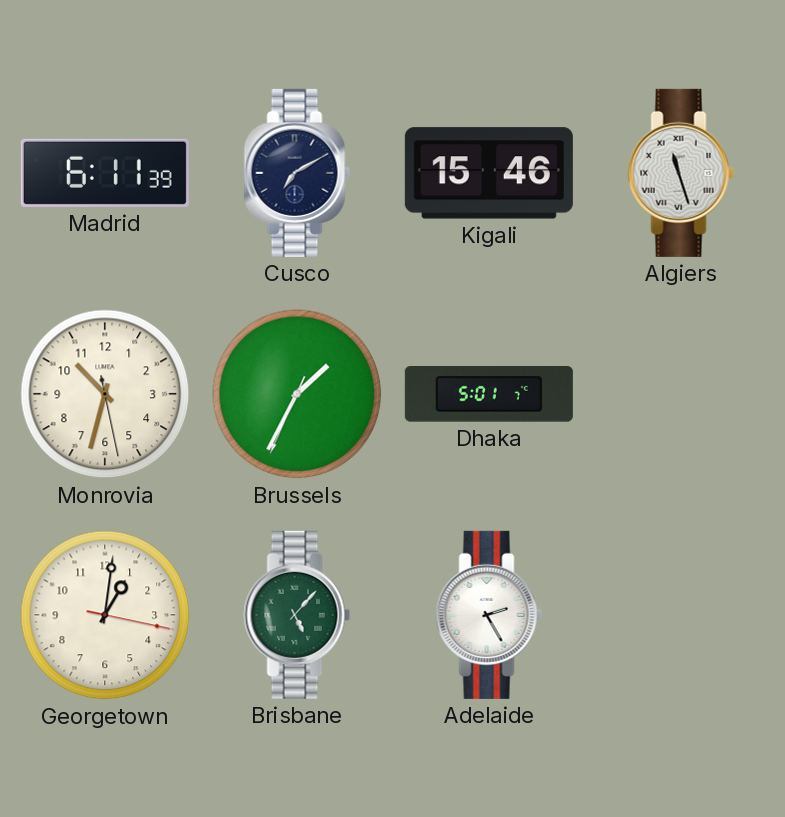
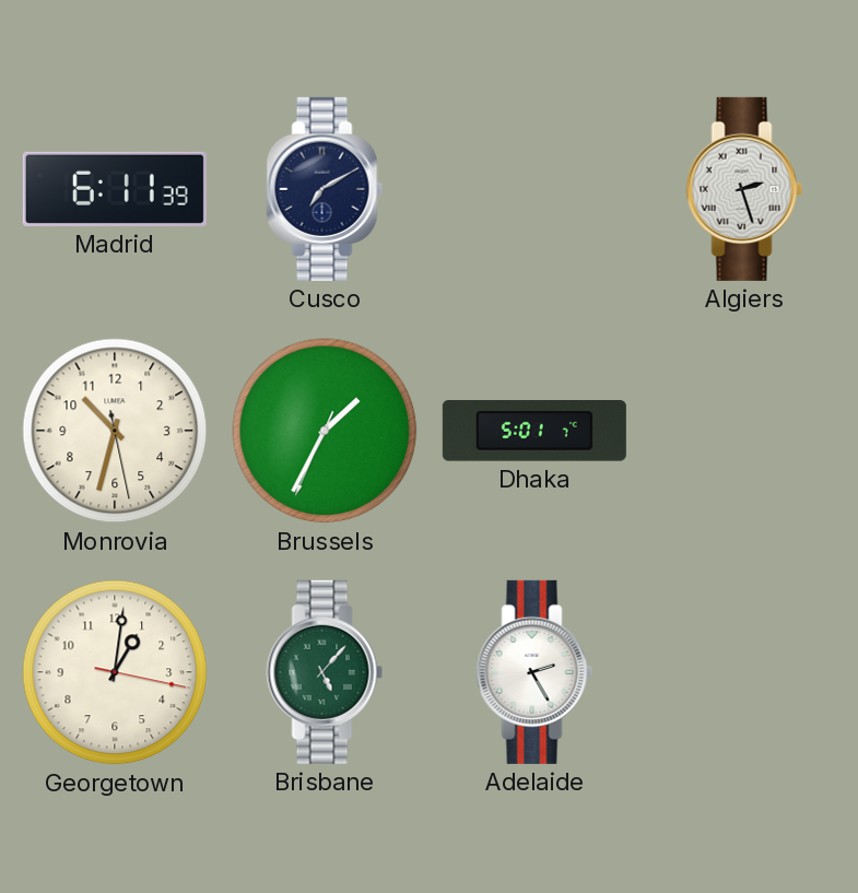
Kigali: 15:46 -> none (489, 173)
Algiers: 11:27 -> 2:27 (744, 189)
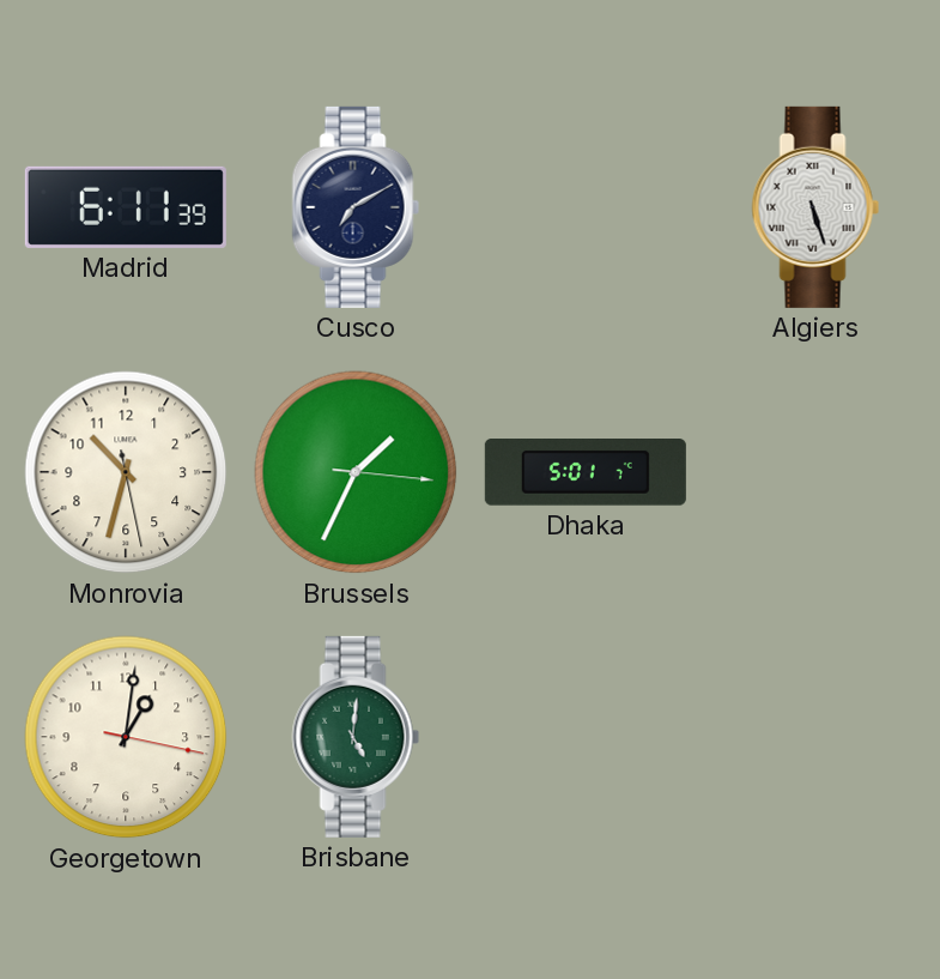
Algiers: 2:27 -> 5:27 (815, 207)
Brussels: 1:34:34 -> 1:34:16 (356, 472)
Brisbane: 5:07 -> 5:01 (356, 737)
Adelaide: 2:25 -> none (534, 672)
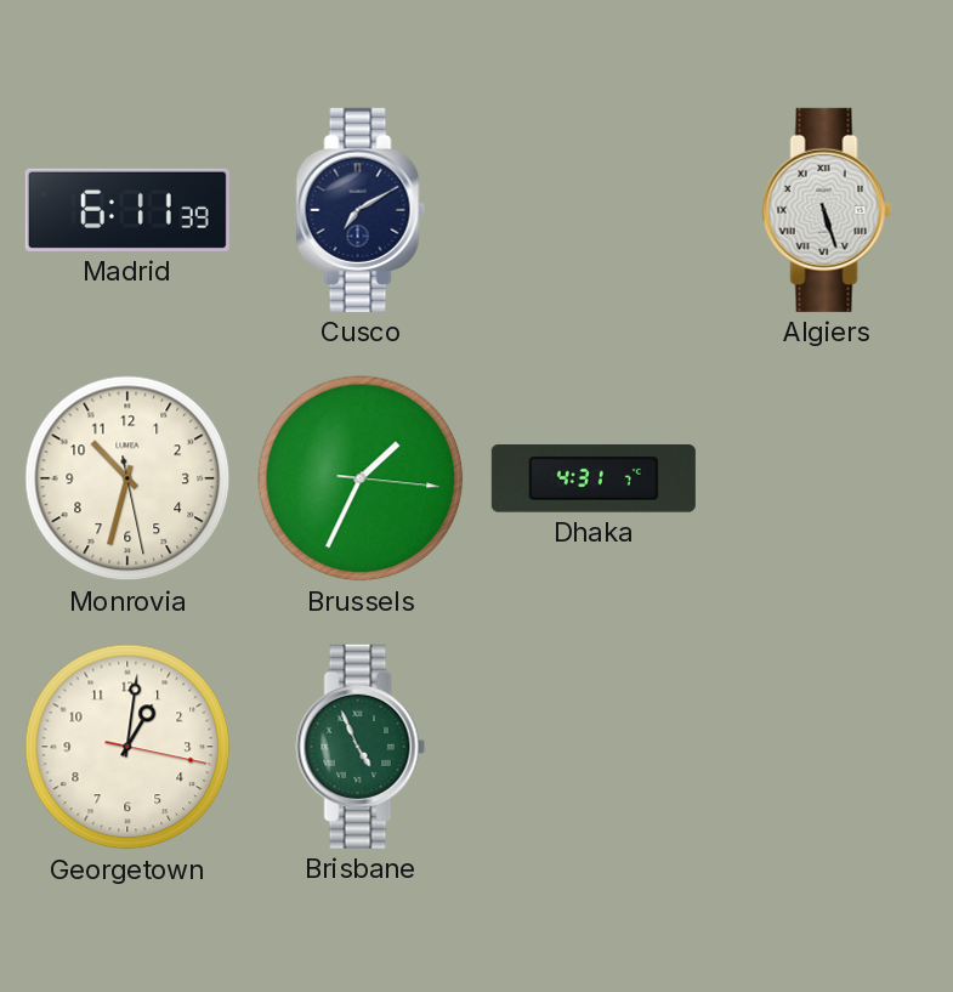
Dhaka: 5:01 -> 4:31 (594, 480)
Brisbane: 5:01 -> 4:56 (361, 747)
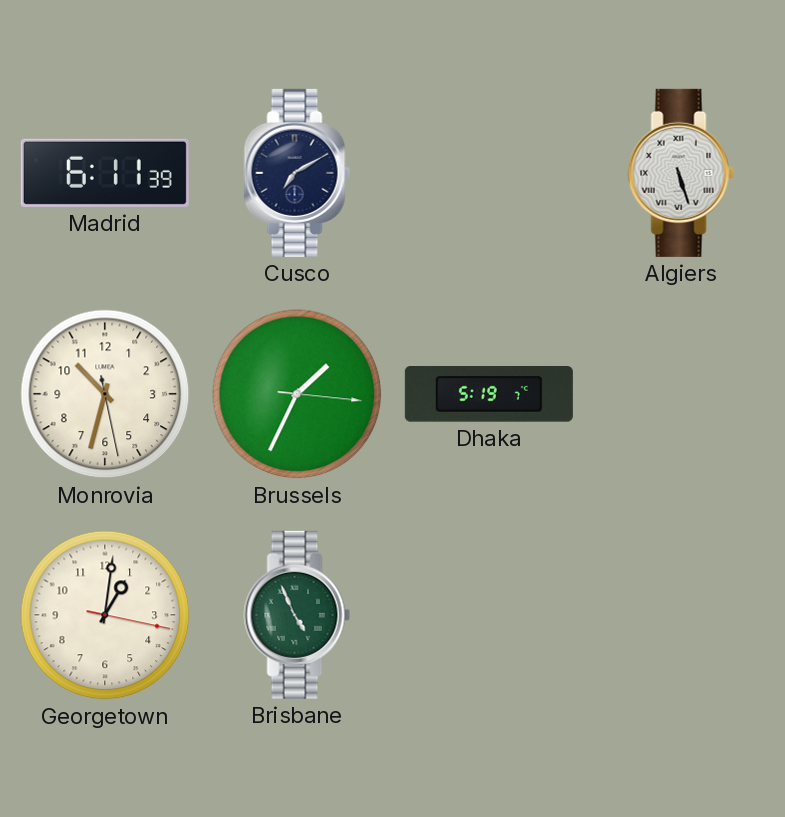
Dhaka: 4:31 -> 5:19 (489, 395)
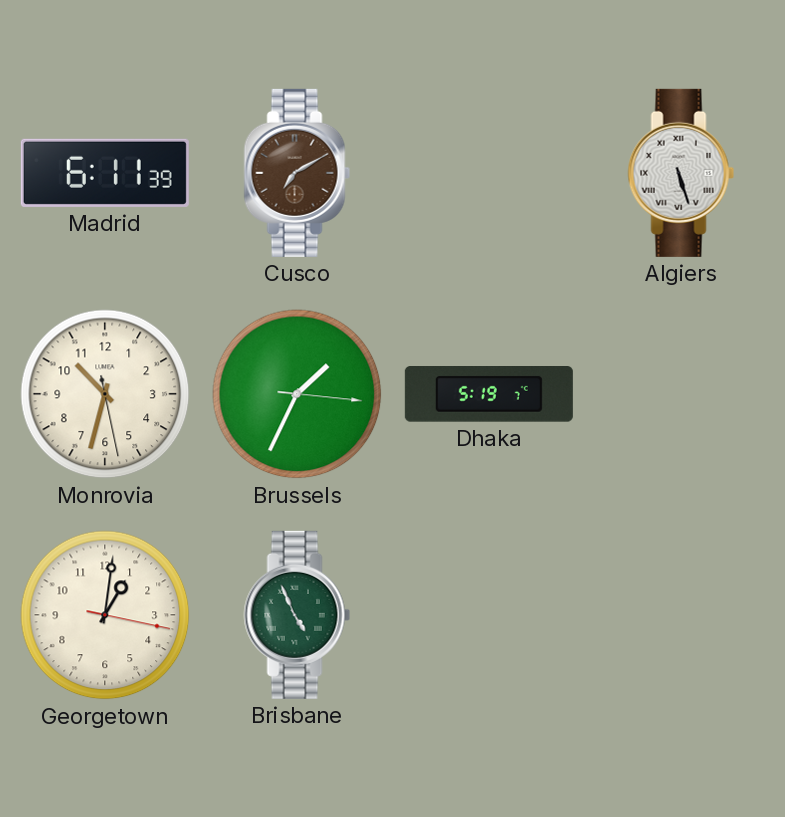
Cusco dial: navy -> brown (297, 173)
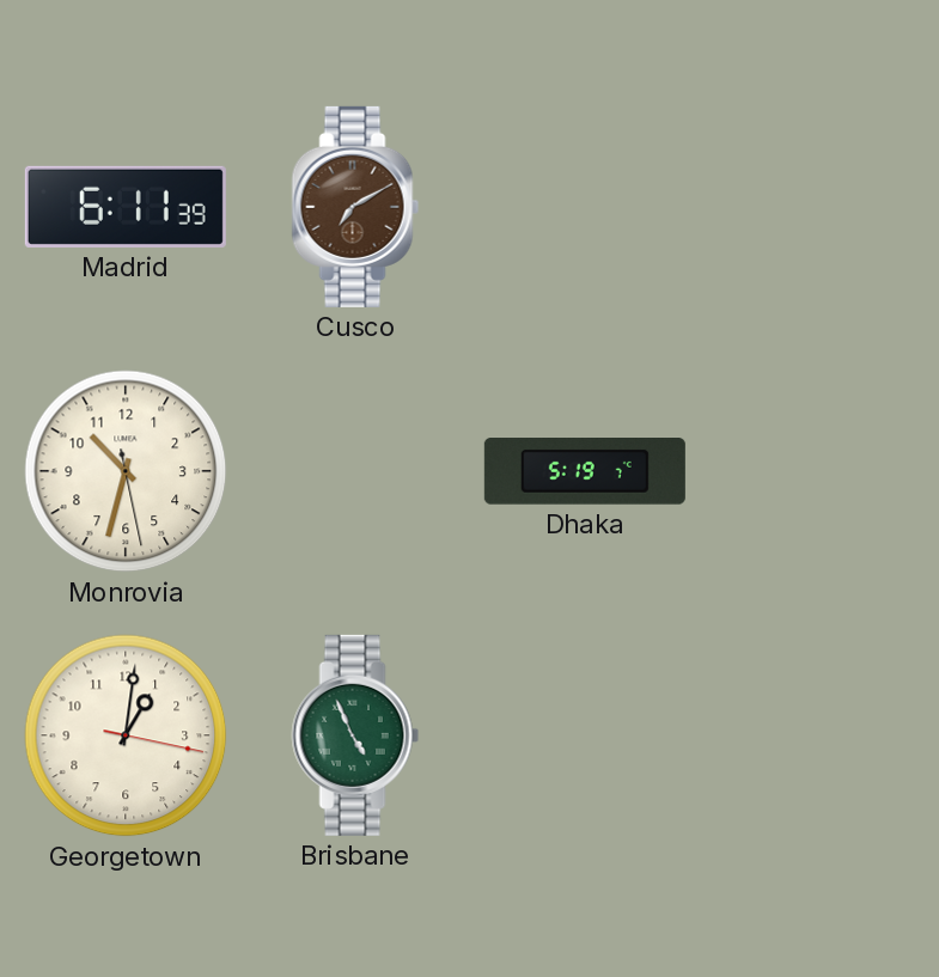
Algiers: 5:27 -> none (681, 173)
Brussels: 1:34 -> none (297, 394)
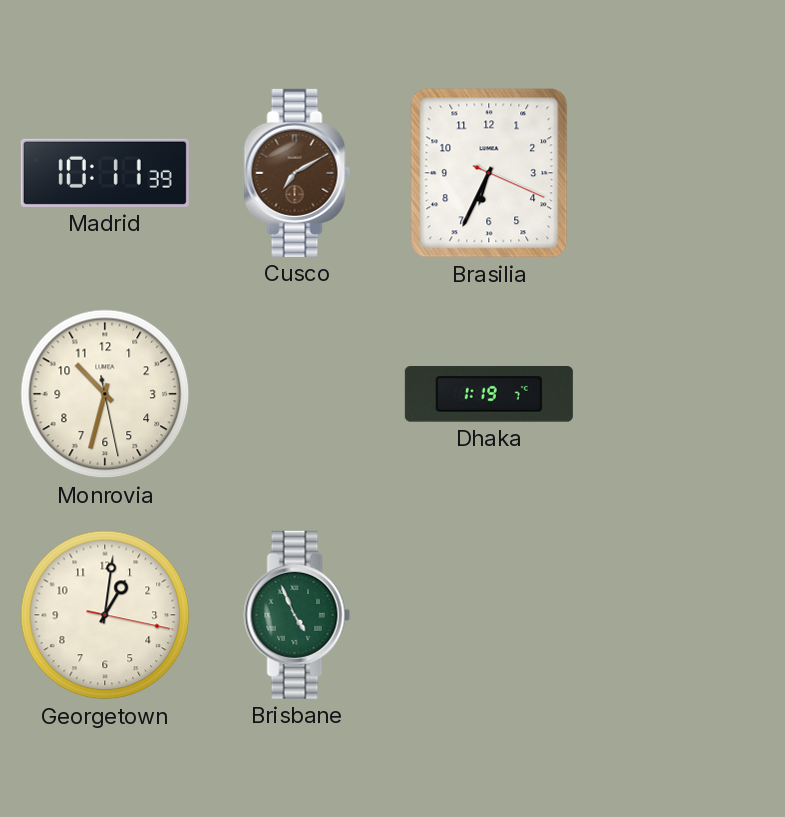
Madrid: 6:11 -> 10:11 (105, 173)
Brasilia: none -> 6:34 (489, 173)
Dhaka: 5:19 -> 1:19 (489, 395)
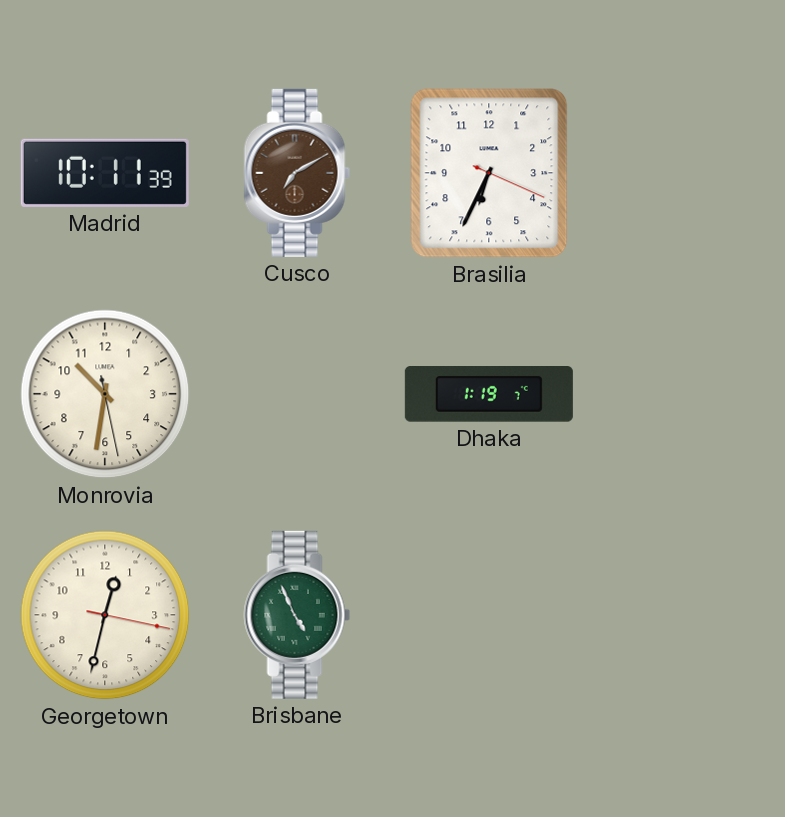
Monrovia: 10:32 -> 10:31 (105, 394)
Georgetown: 1:01 -> 12:32 (105, 615)
